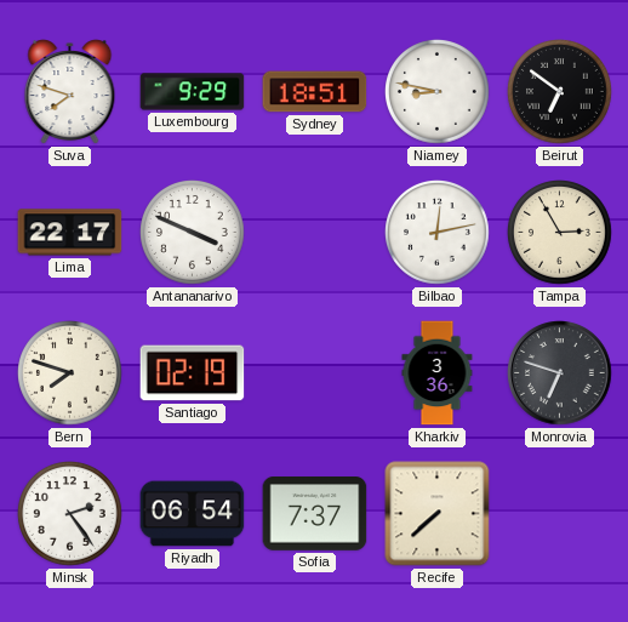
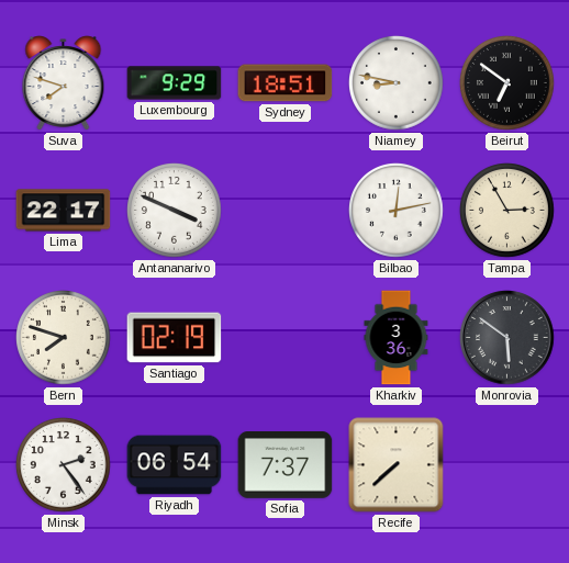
Monrovia: 6:48 -> 5:51 (507, 338)
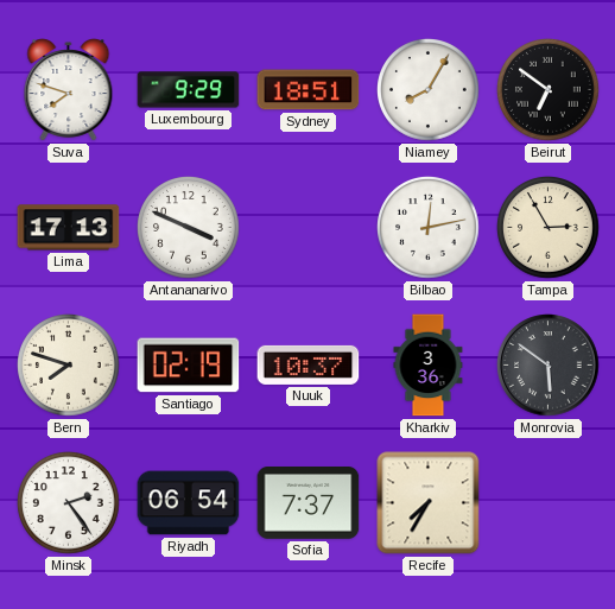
Niamey: 8:47 -> 8:05 (429, 90)
Lima: 22:17 -> 17:13 (69, 228)
Nuuk: none -> 10:37 (309, 364)
Recife: 7:38 -> 7:35 (429, 503)
